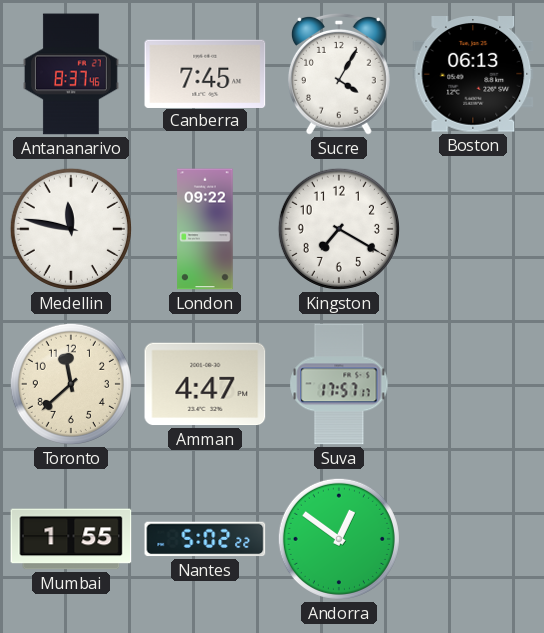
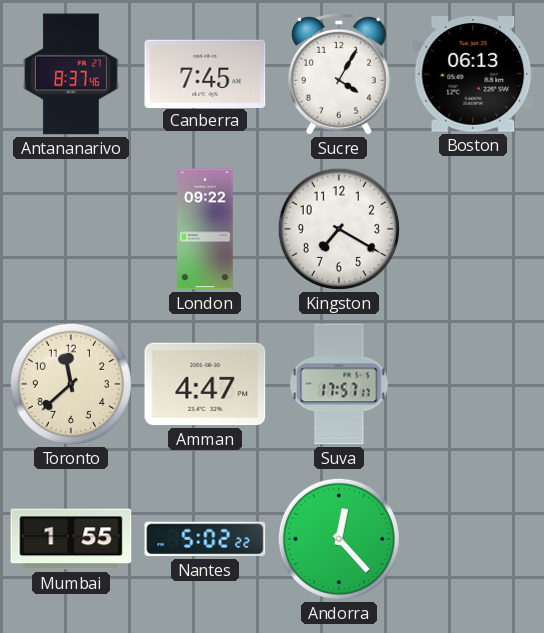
Medellin: 11:47 -> none (71, 229)
Andorra: 12:51 -> 12:23 (339, 539)
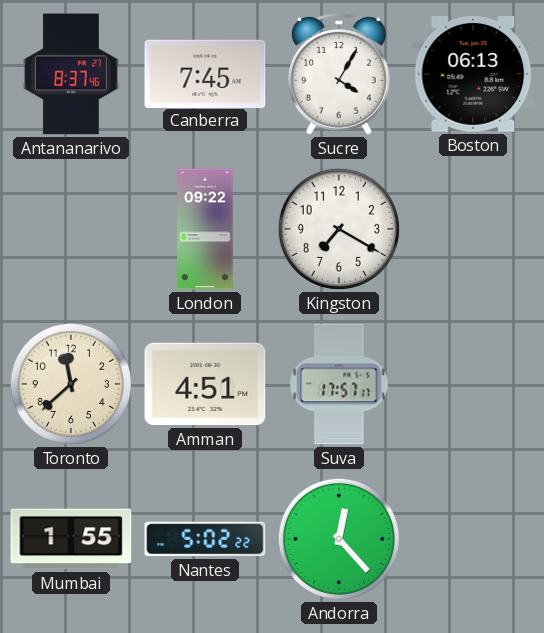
Amman: 4:47 -> 4:51 (205, 384)
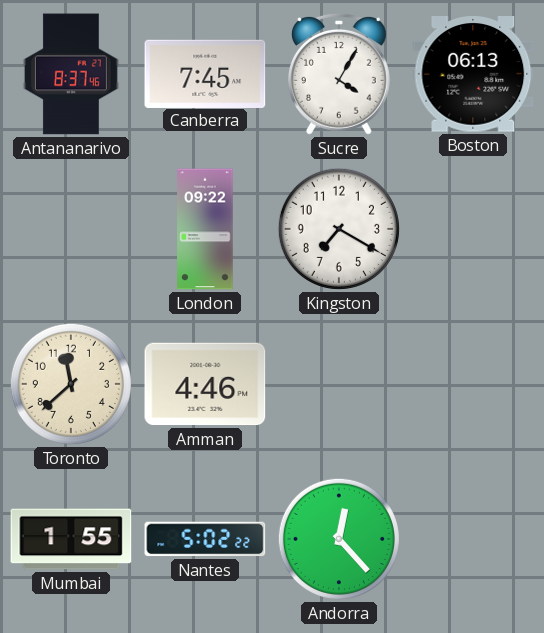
Amman: 4:51 -> 4:46 (205, 384)
Suva: 17:57 -> none (339, 384)
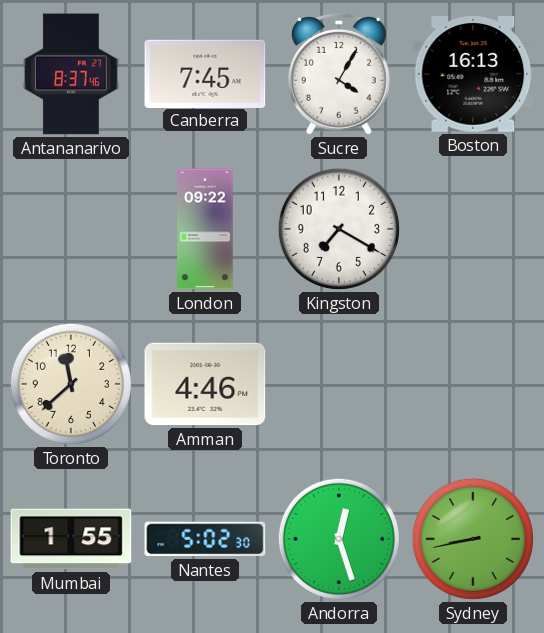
Boston: 06:13 -> 16:13 (473, 75)
Nantes: 5:02:22 -> 5:02:30 (205, 539)
Andorra: 12:23 -> 12:27 (339, 539)
Sydney: none -> 8:43 (473, 539)
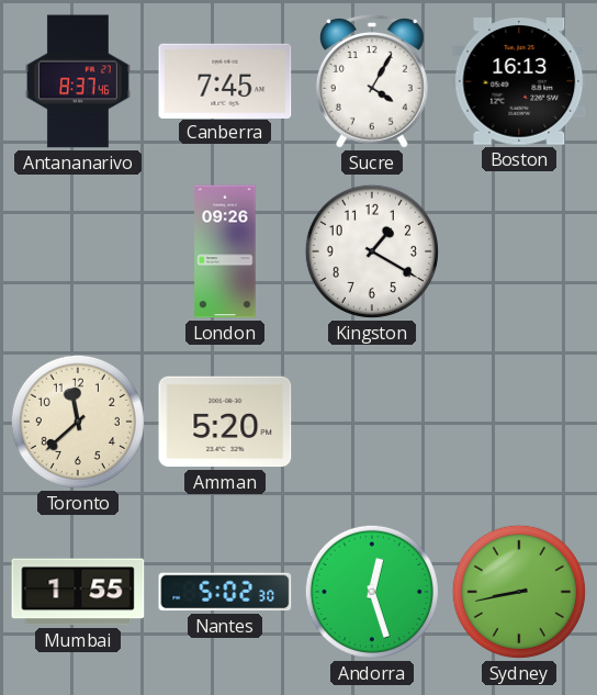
London: 09:22 -> 09:26 (225, 251)
Kingston: 7:20 -> 1:20 (372, 251)
Amman: 4:46 -> 5:20 (225, 422)
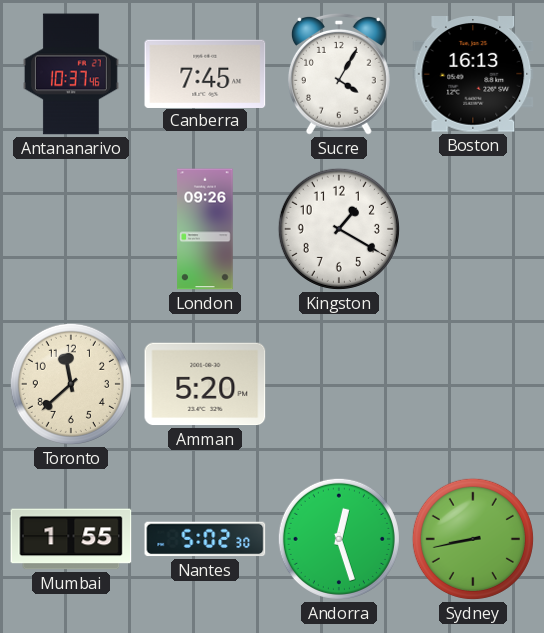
Antananarivo: 8:37 -> 10:37 (71, 74)
